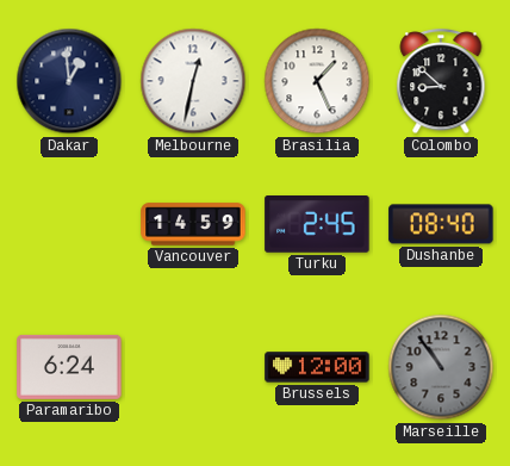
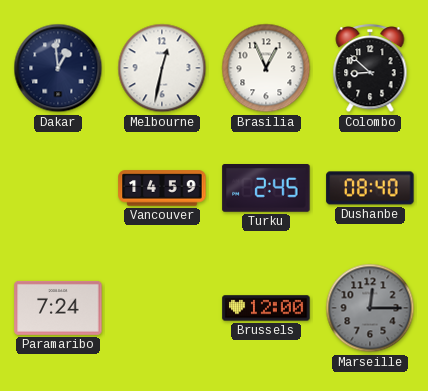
Brasilia: 1:26 -> 12:56 (266, 68)
Paramaribo: 6:24 -> 7:24 (58, 308)
Marseille: 10:54 -> 12:15 (370, 308)
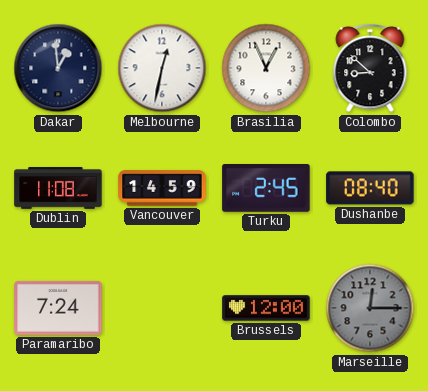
Dublin: none -> 11:08 (58, 188)
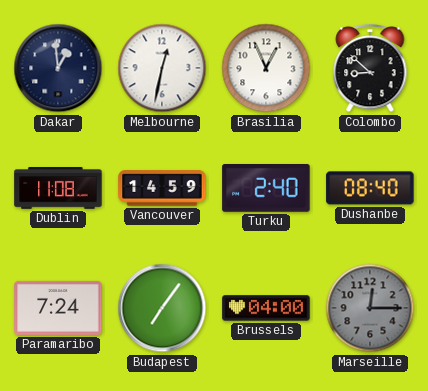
Turku: 2:45 -> 2:40 (266, 189)
Budapest: none -> 7:06 (162, 308)
Brussels: 12:00 -> 04:00 (266, 308)
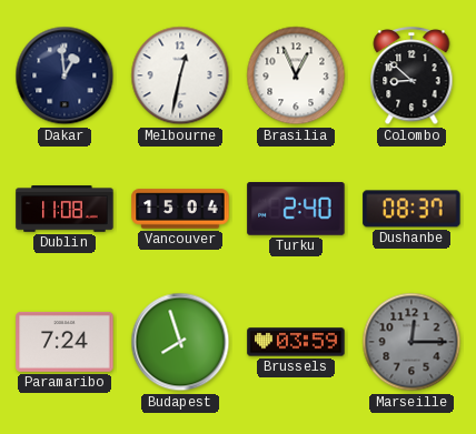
Vancouver: 14:59 -> 15:04 (180, 209)
Dushanbe: 08:40 -> 08:37 (411, 209)
Budapest: 7:06 -> 7:57 (180, 342)
Brussels: 04:00 -> 03:59 (296, 342)
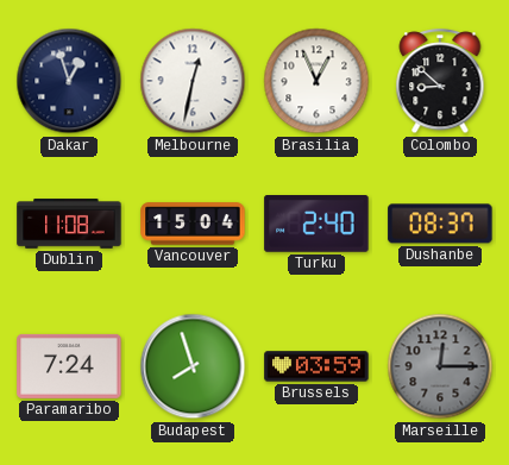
Dakar: 12:59 -> 12:57 (69, 81)
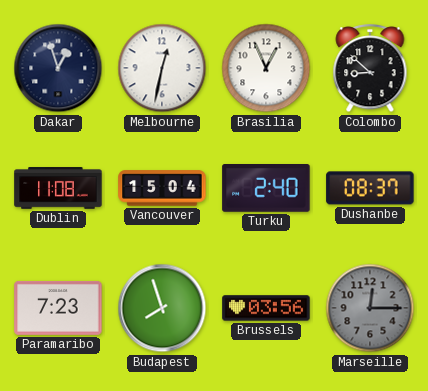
Paramaribo: 7:24 -> 7:23 (58, 308)
Brussels: 03:59 -> 03:56 (266, 308)
